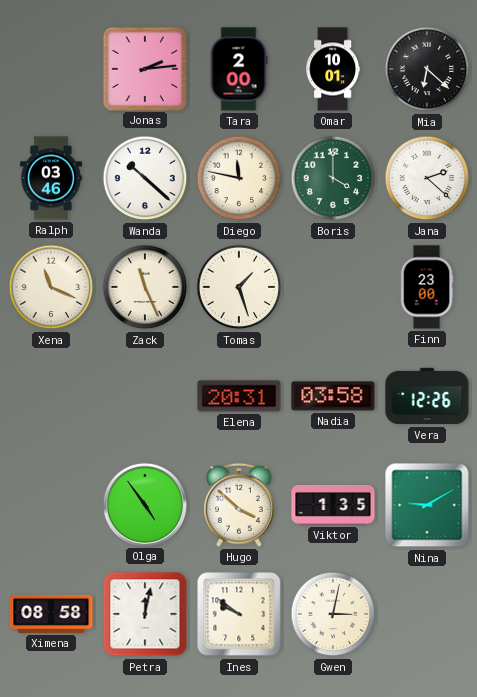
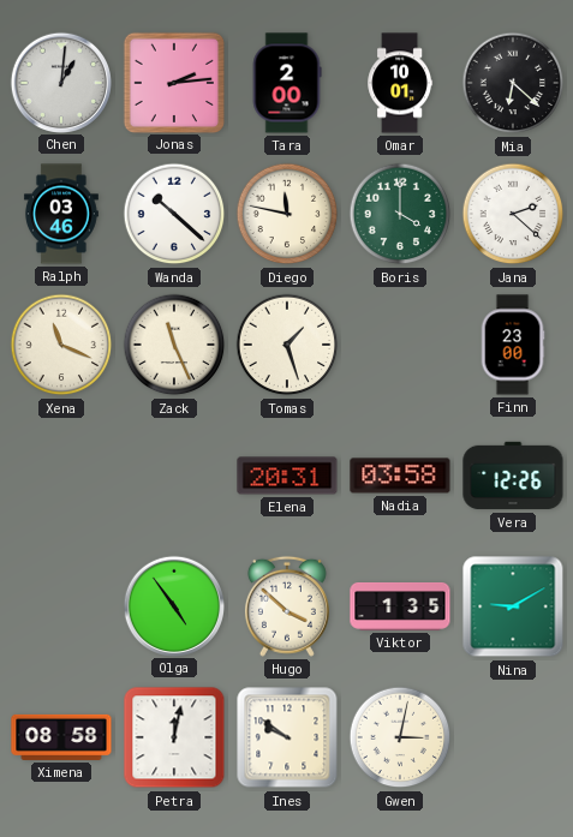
Chen: none -> 1:01 (60, 82)
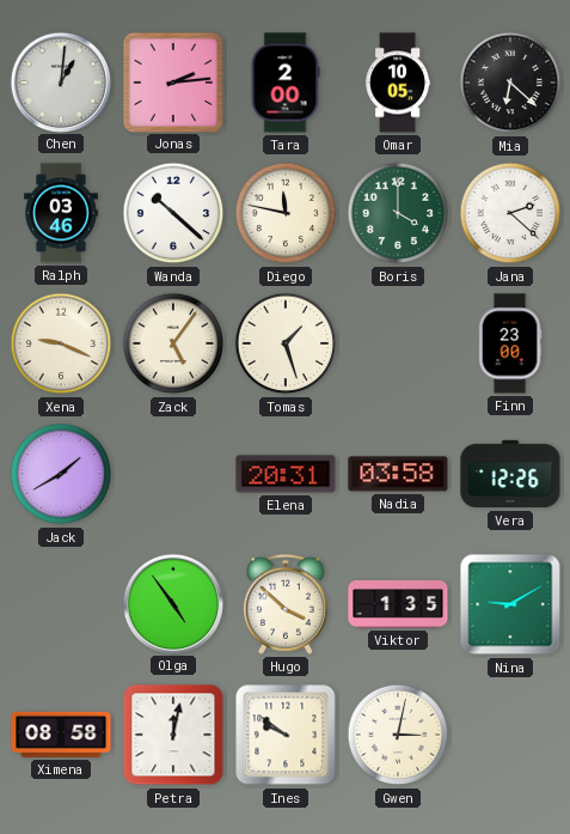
Omar: 10:01 -> 10:05 (398, 83)
Xena: 11:19 -> 9:19 (61, 343)
Zack: 11:26 -> 5:06 (173, 343)
Jack: none -> 1:40 (61, 474)
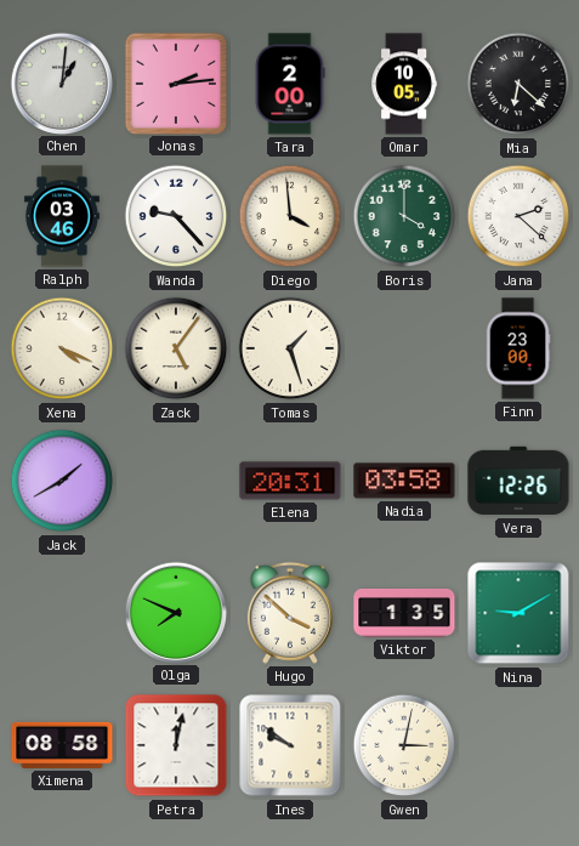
Wanda: 10:22 -> 9:23 (176, 216)
Diego: 11:47 -> 3:59 (290, 216)
Xena: 9:19 -> 4:19 (62, 348)
Olga: 4:54 -> 7:49 (175, 612)
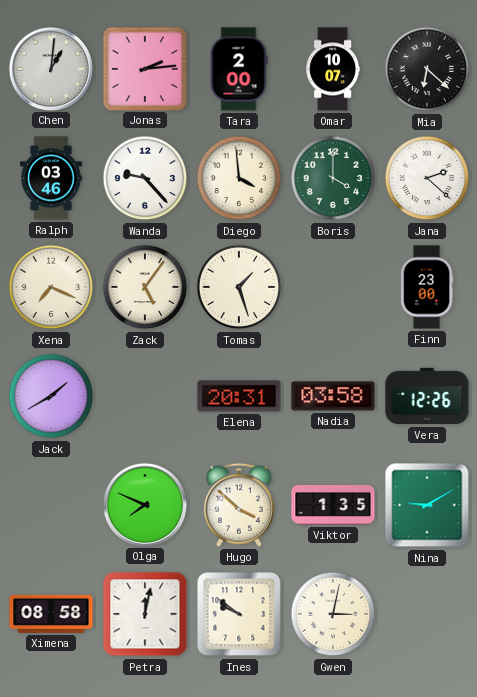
Omar: 10:05 -> 10:07 (333, 69)
Xena: 4:19 -> 7:19 (51, 287)
